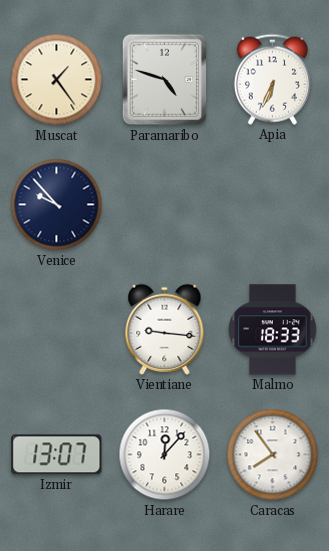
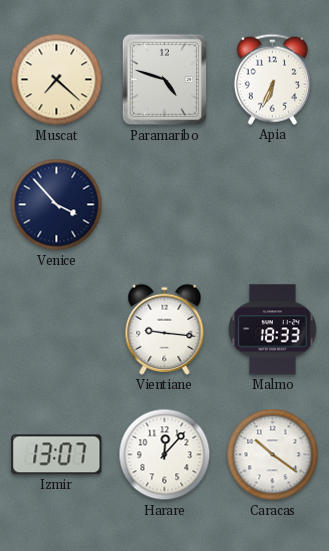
Muscat: 1:24 -> 7:22 (57, 80)
Venice: 9:53 -> 3:53 (57, 205)
Caracas: 7:54 -> 10:21 (273, 455)
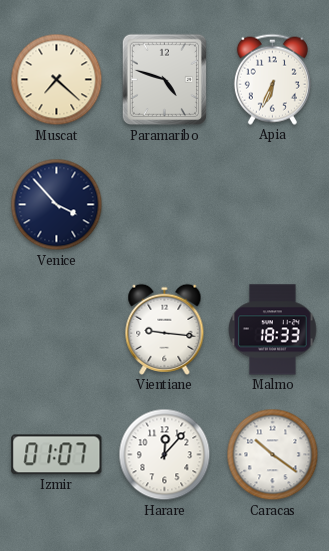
Izmir: 13:07 -> 01:07 (57, 455)
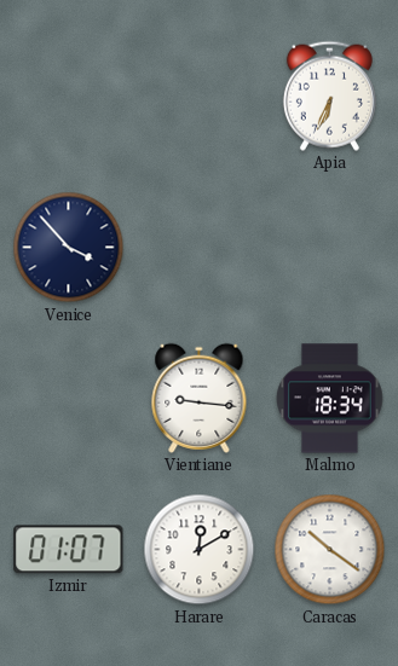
Muscat: 7:22 -> none (57, 80)
Paramaribo: 4:48 -> none (165, 80)
Malmo: 18:33 -> 18:34 (330, 399)
Harare: 12:07 -> 12:10 (200, 550)
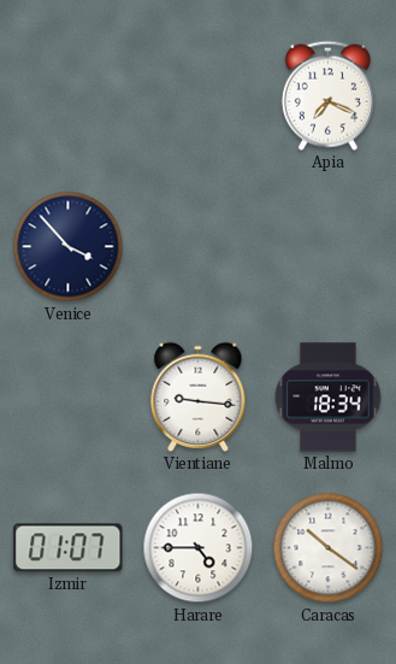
Apia: 6:34 -> 7:19 (327, 95)
Harare: 12:10 -> 4:45 (199, 548)
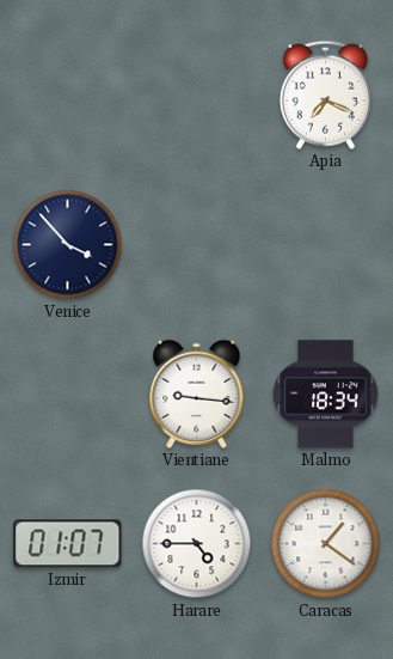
Caracas: 10:21 -> 1:21 (326, 544)
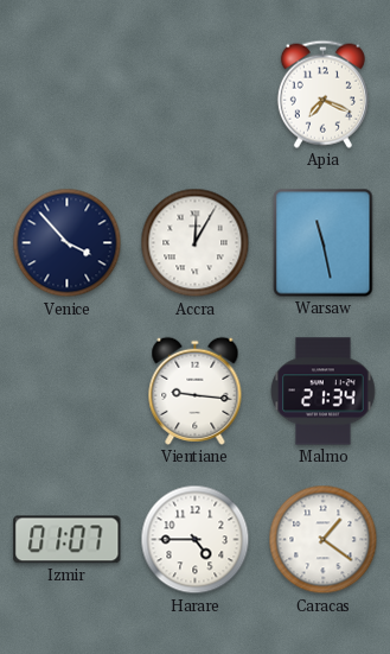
Accra: none -> 12:05 (196, 243)
Warsaw: none -> 11:28 (324, 243)
Malmo: 18:34 -> 21:34 (324, 392)
